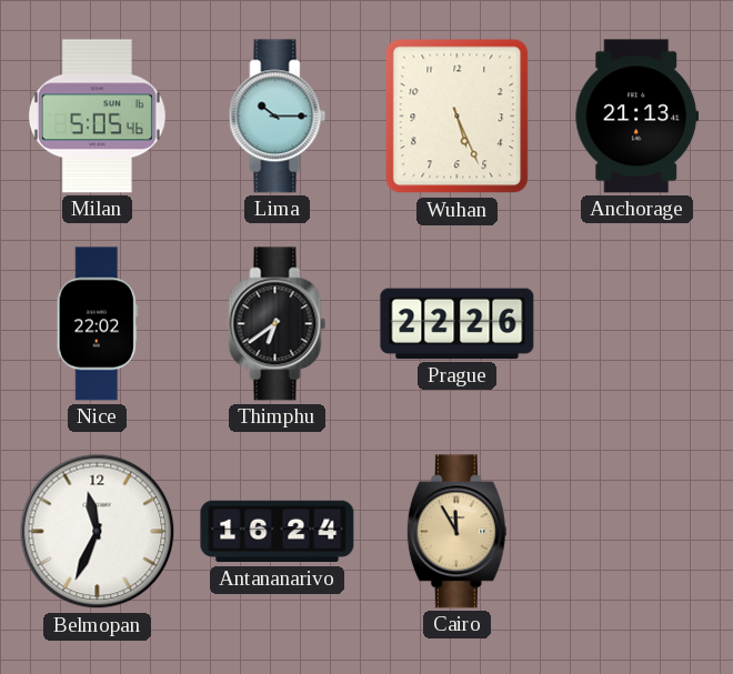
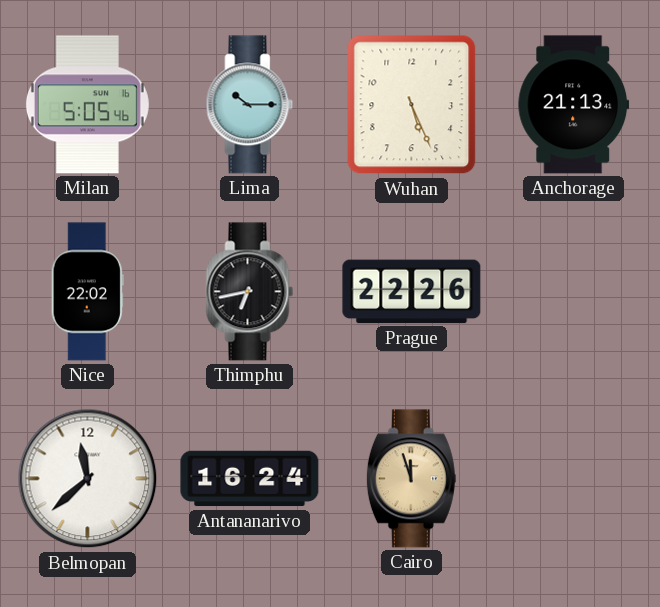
Thimphu: 6:39 -> 6:43 (250, 292)
Belmopan: 11:34 -> 11:38 (88, 479)
Cairo: 11:55 -> 11:57 (411, 479)
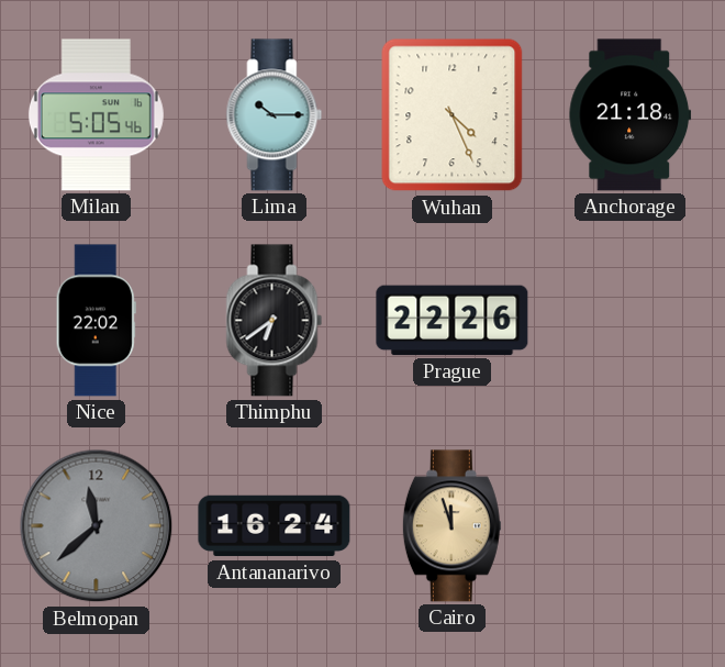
Wuhan: 5:26 -> 4:26 (453, 115)
Anchorage: 21:13 -> 21:18 (631, 115)
Thimphu: 6:43 -> 6:39 (275, 321)
Belmopan dial: white -> grey (97, 526)
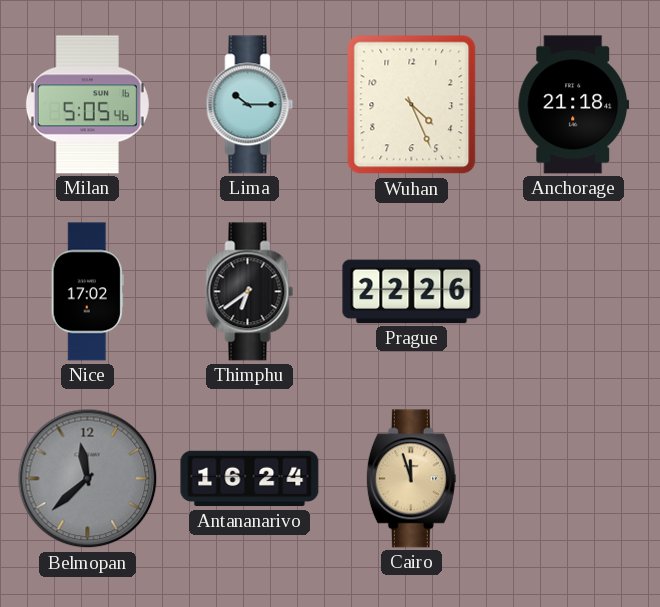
Nice: 22:02 -> 17:02 (87, 292)
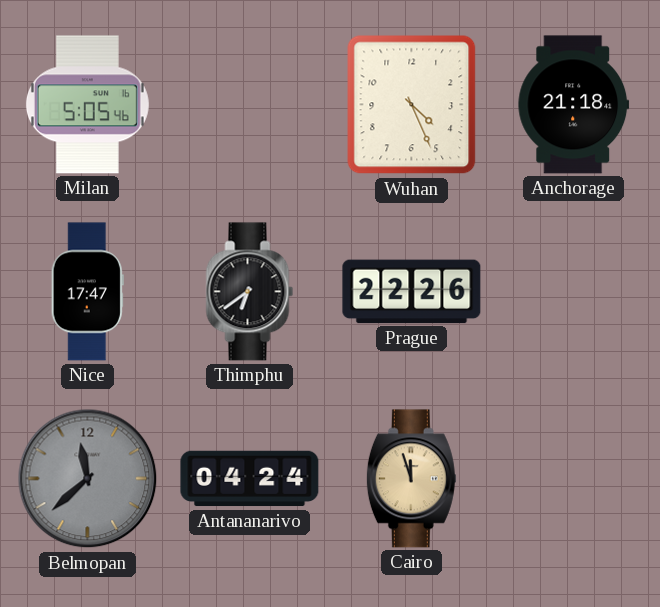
Lima: 10:15 -> none (250, 105)
Nice: 17:02 -> 17:47 (87, 292)
Antananarivo: 16:24 -> 04:24 (250, 479)
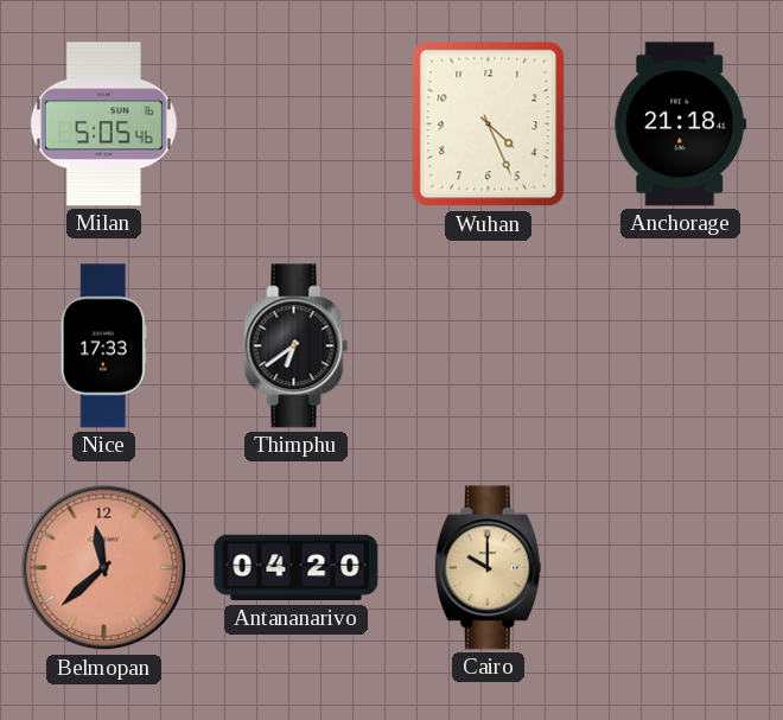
Nice: 17:47 -> 17:33 (103, 346)
Prague: 22:26 -> none (412, 292)
Belmopan dial: grey -> salmon (104, 568)
Antananarivo: 04:24 -> 04:20 (297, 568)
Cairo: 11:57 -> 10:00 (488, 568)
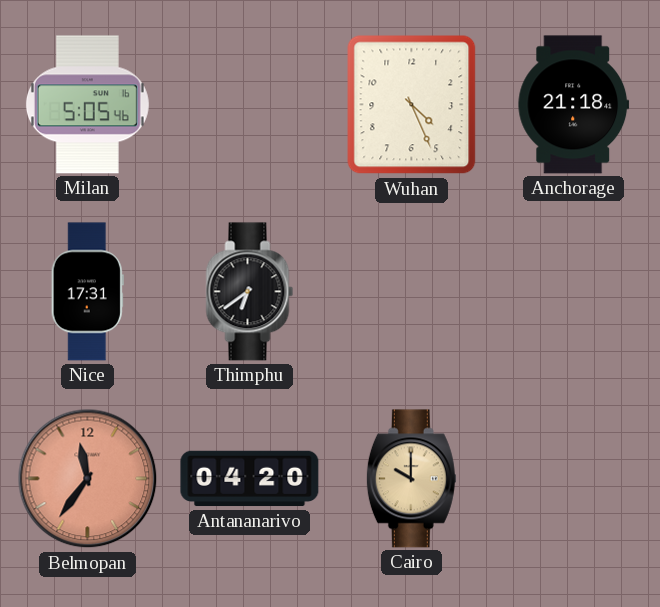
Nice: 17:33 -> 17:31 (87, 292)
Belmopan: 11:38 -> 11:36 (88, 479)
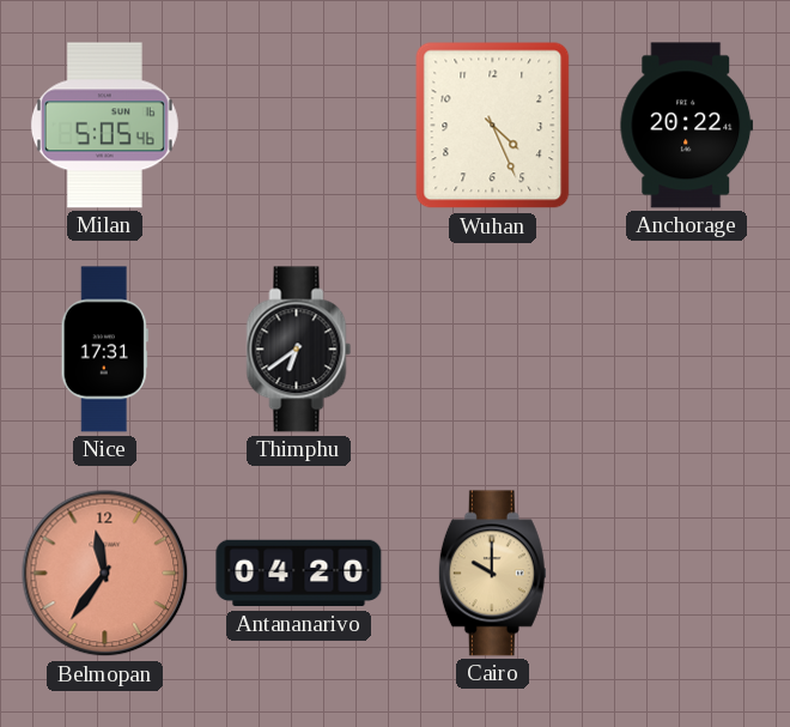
Anchorage: 21:18 -> 20:22 (687, 126)
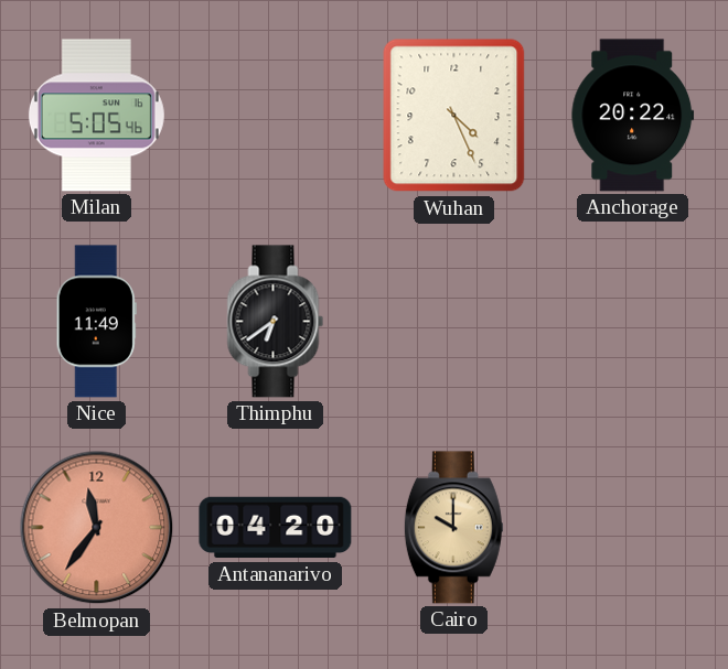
Nice: 17:31 -> 11:49 (96, 322)
